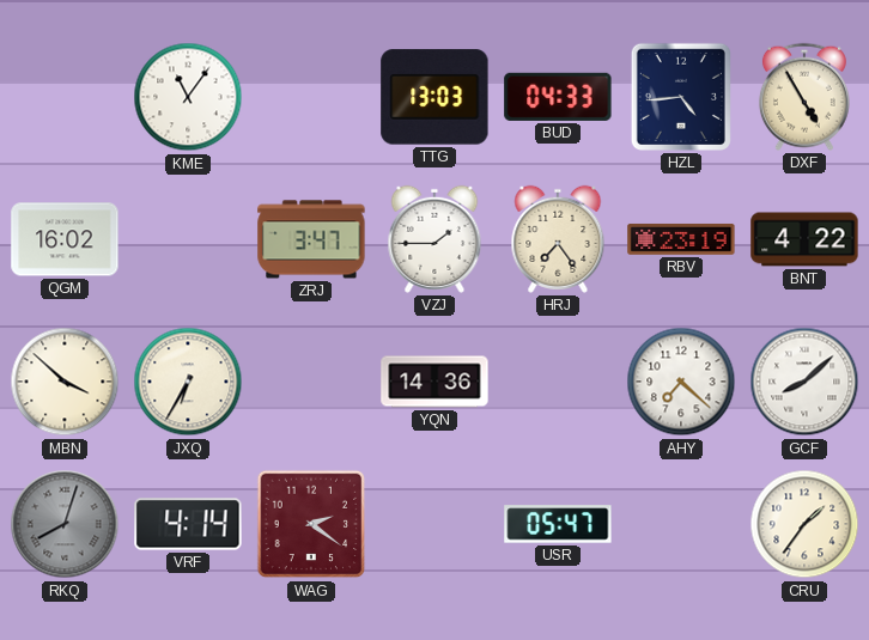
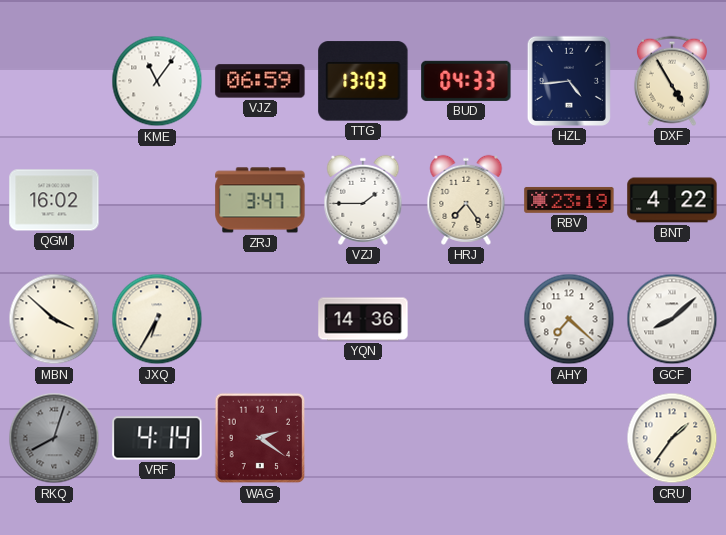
VJZ: none -> 06:59 (260, 81)
USR: 05:47 -> none (558, 524)
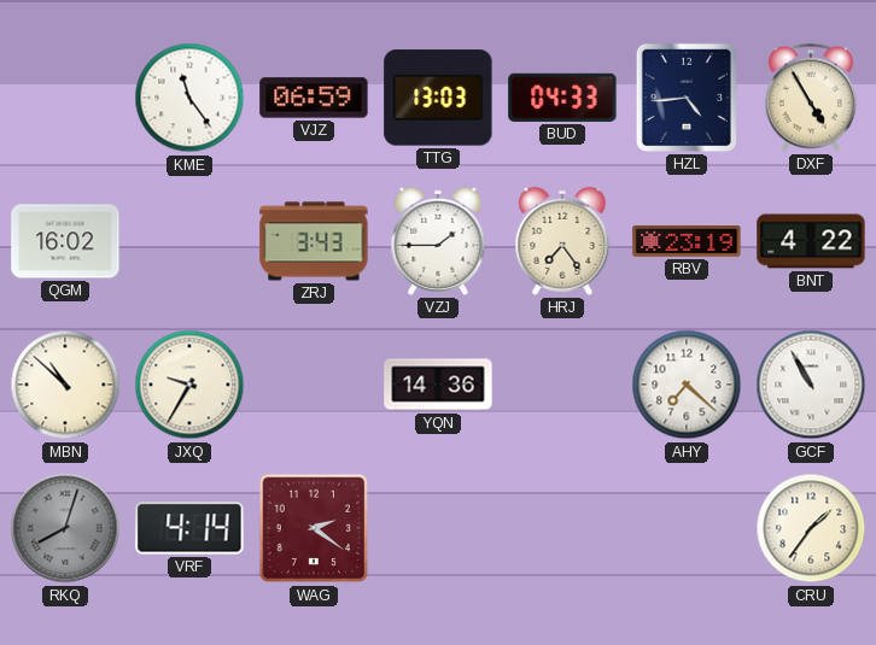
KME: 11:06 -> 11:24 (189, 98)
ZRJ: 3:47 -> 3:43 (314, 241)
MBN: 3:52 -> 10:52 (65, 385)
JXQ: 6:35 -> 9:35 (189, 385)
GCF: 8:08 -> 10:55 (811, 385)
